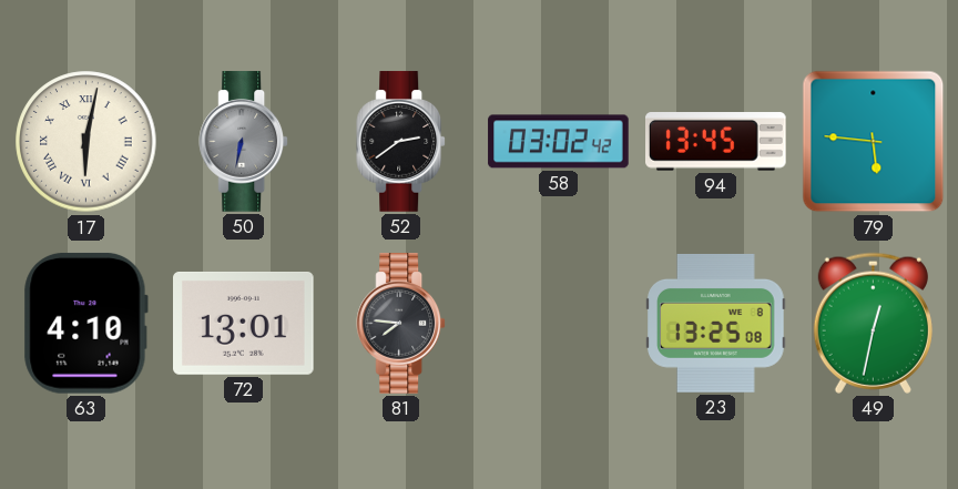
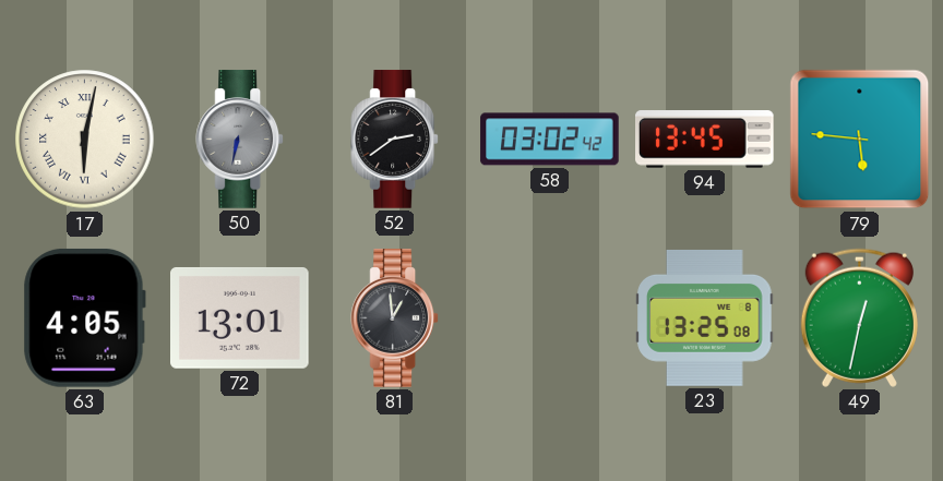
63: 4:10 -> 4:05 (84, 317)
81: 7:46 -> 12:59 (395, 318)
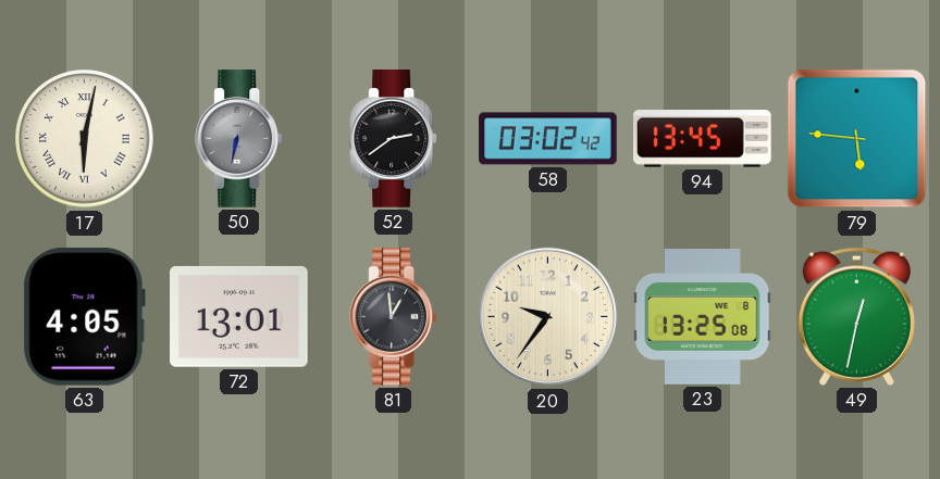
20: none -> 9:36 (548, 317)
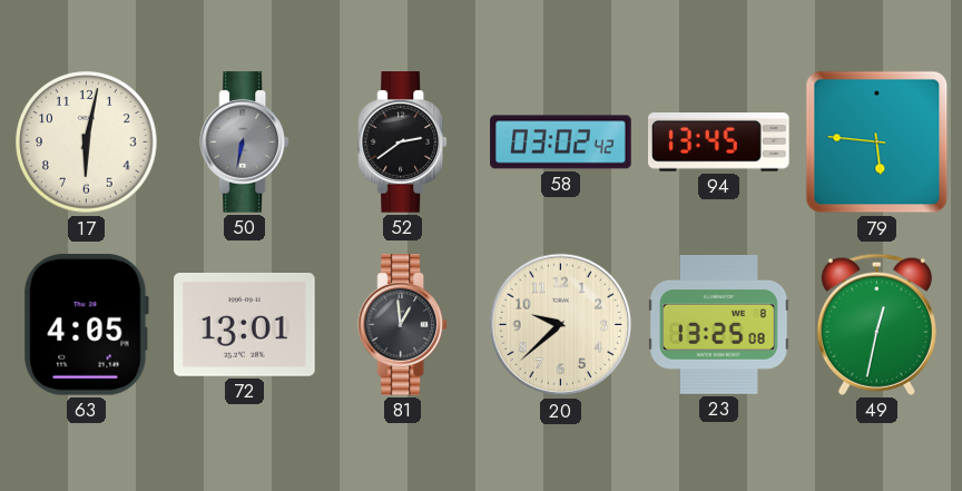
17 numerals: Roman -> Arabic (87, 143)
20: 9:36 -> 9:38 (561, 325)
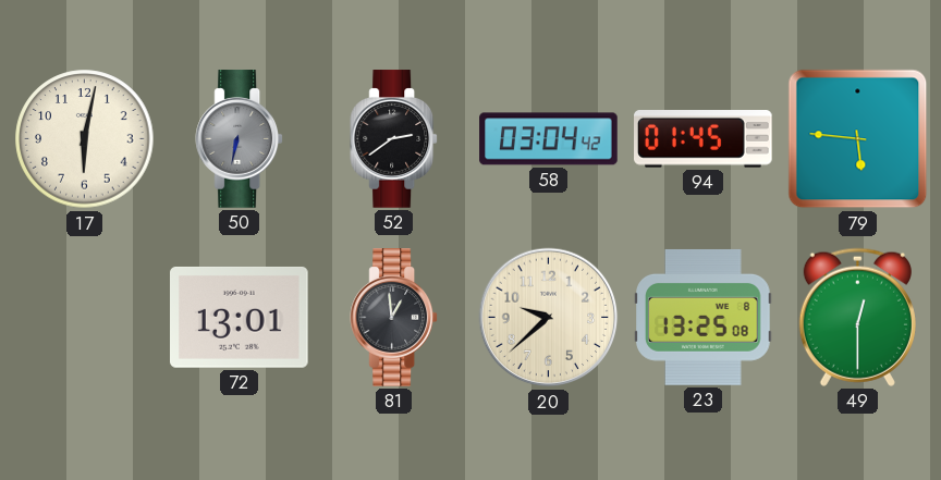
58: 03:02 -> 03:04 (549, 139)
94: 13:45 -> 01:45 (704, 139)
63: 4:05 -> none (86, 324)
49: 12:32 -> 12:30 (857, 317)
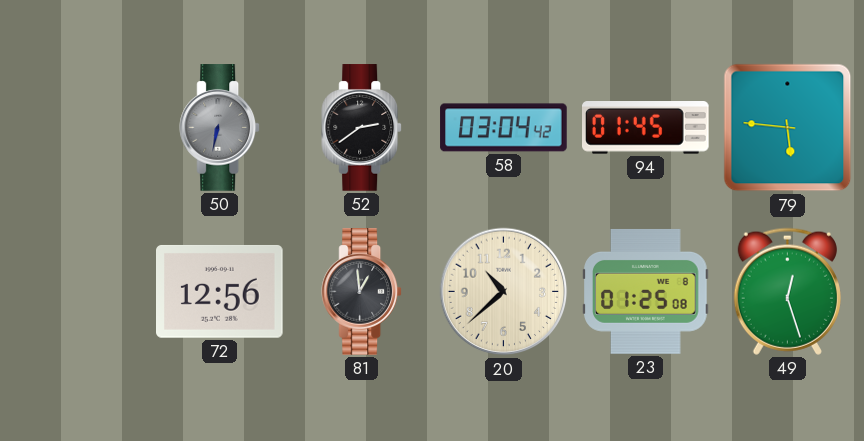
17: 6:02 -> none (85, 139)
72: 13:01 -> 12:56 (220, 291)
20: 9:38 -> 10:38 (504, 292)
23: 13:25 -> 01:25 (646, 291)
49: 12:30 -> 12:27 (787, 291)
